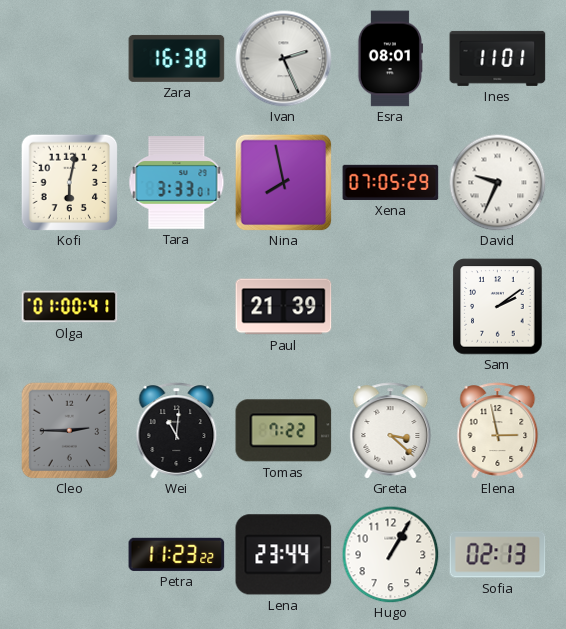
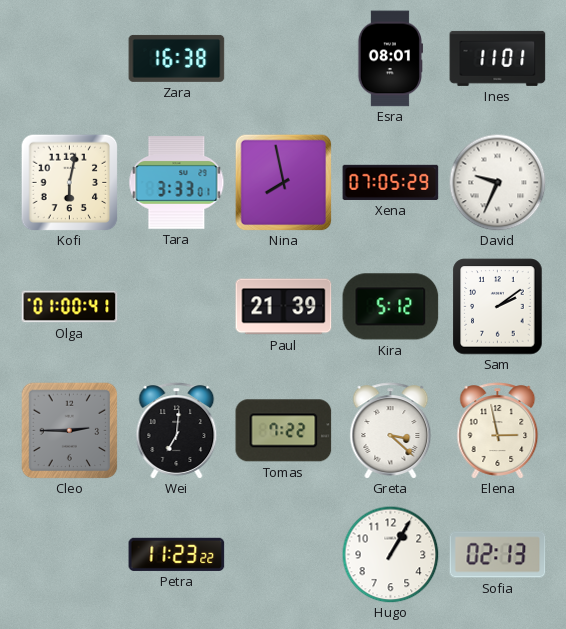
Ivan: 2:26 -> none (284, 59)
Kira: none -> 5:12 (391, 307)
Wei: 11:01 -> 7:01 (177, 431)
Lena: 23:44 -> none (284, 555)
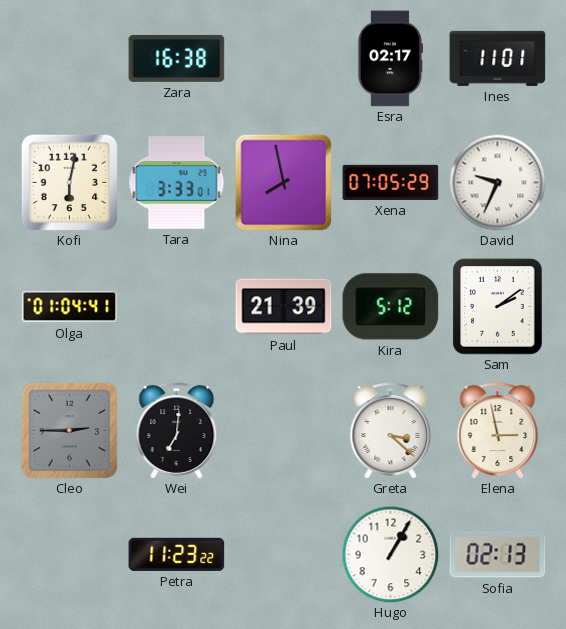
Esra: 08:01 -> 02:17 (390, 59)
Olga: 01:00 -> 01:04 (70, 307)
Tomas: 7:22 -> none (284, 431)
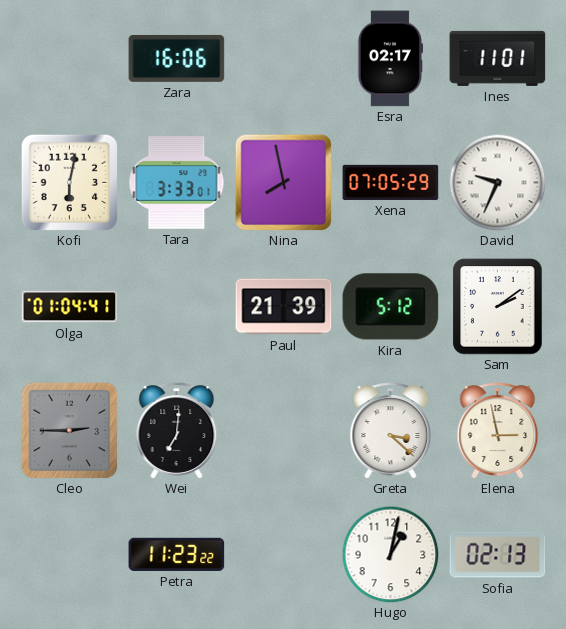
Zara: 16:38 -> 16:06 (177, 58)
Hugo: 1:05 -> 1:02 (390, 554)
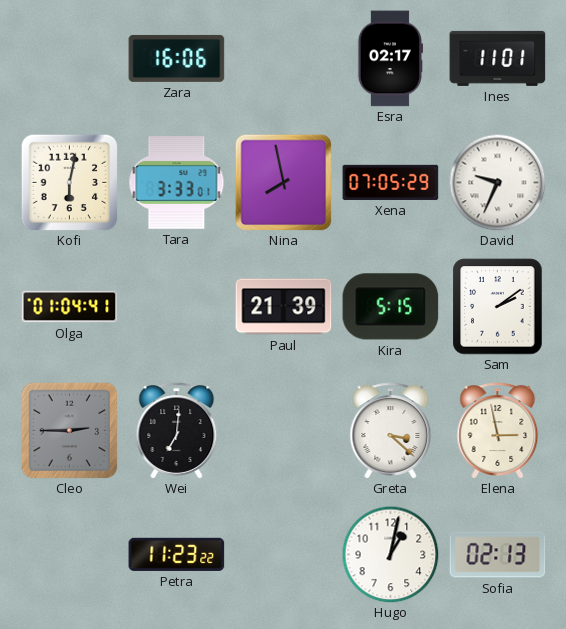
Kira: 5:12 -> 5:15 (391, 307)
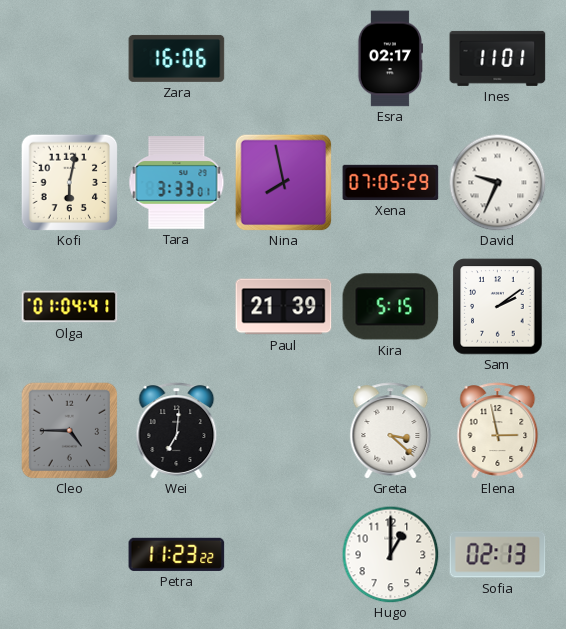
Cleo: 2:45 -> 4:45 (69, 430)
Hugo: 1:02 -> 1:00 (390, 554)
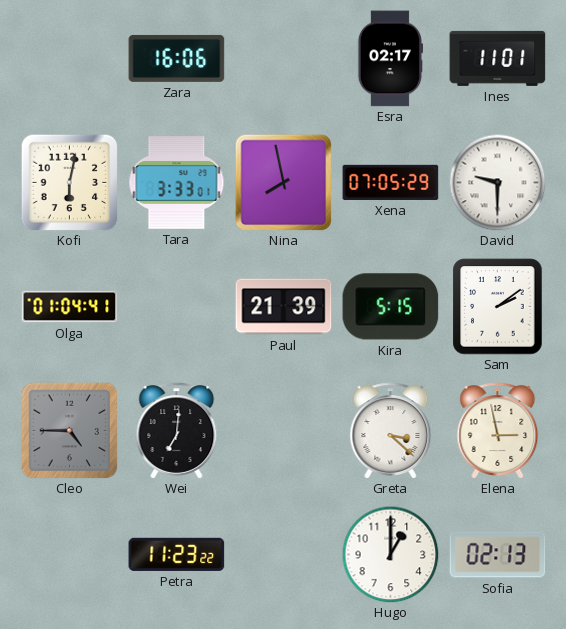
David: 9:34 -> 9:30 (497, 182)
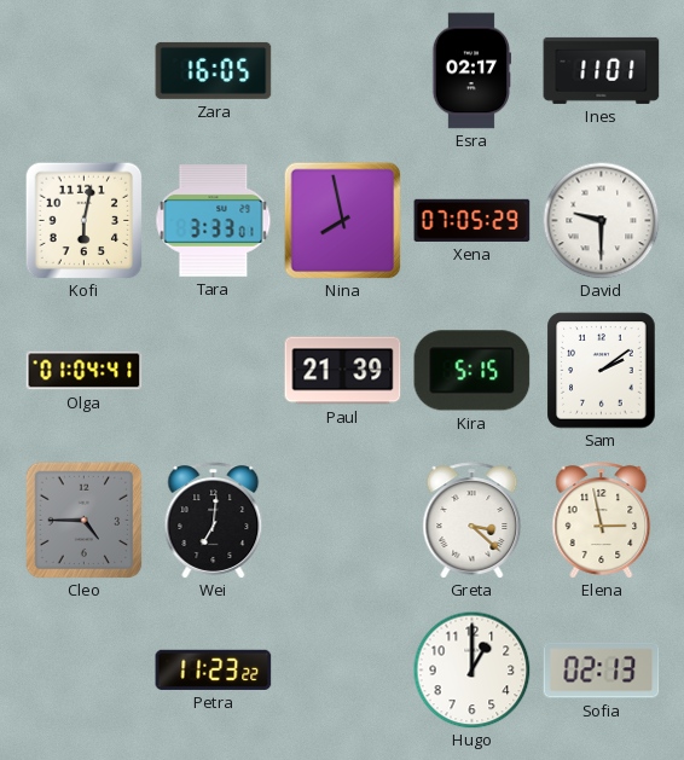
Zara: 16:06 -> 16:05 (214, 70)
